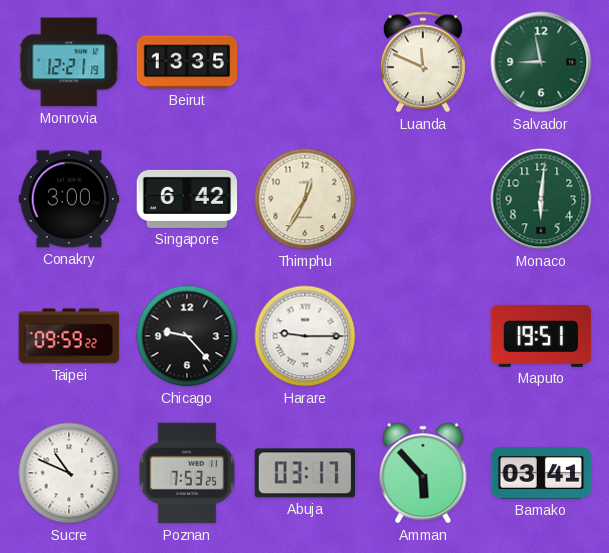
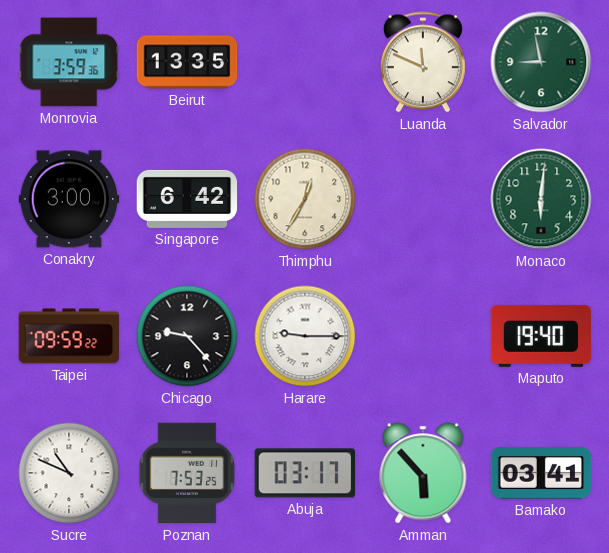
Monrovia: 12:21 -> 3:59 (69, 62)
Maputo: 19:51 -> 19:40 (541, 336)
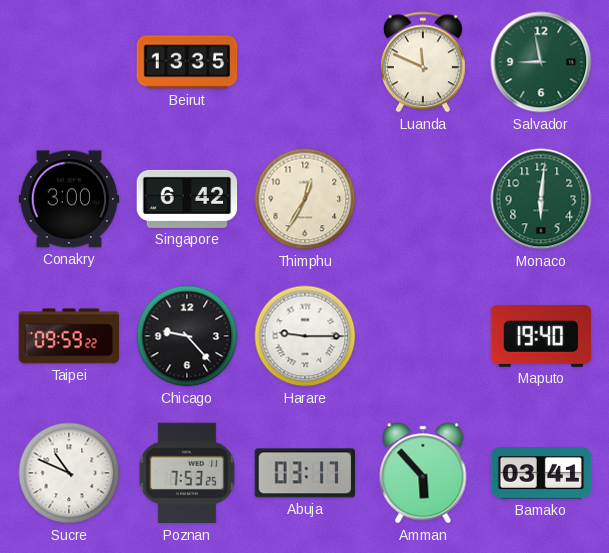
Monrovia: 3:59 -> none (69, 62)
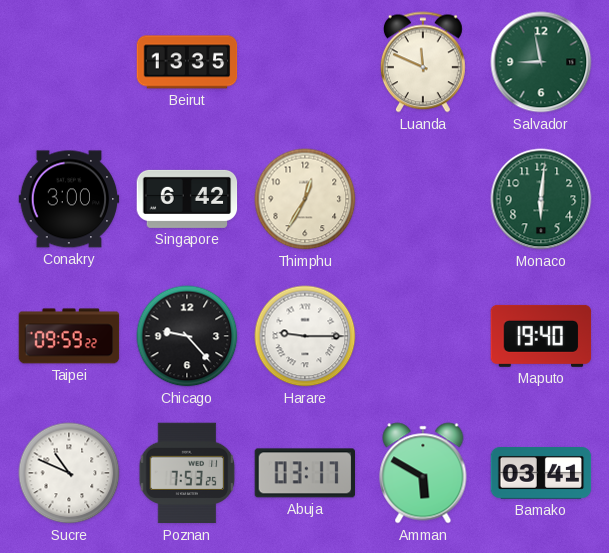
Amman: 5:53 -> 5:50 (423, 473)
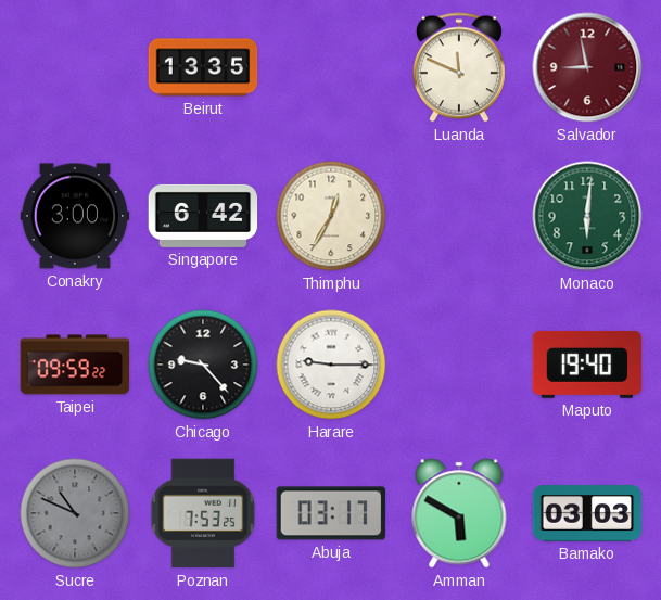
Salvador dial: green -> burgundy (587, 67)
Sucre dial: white -> grey (75, 513)
Bamako: 03:41 -> 03:03 (587, 514)
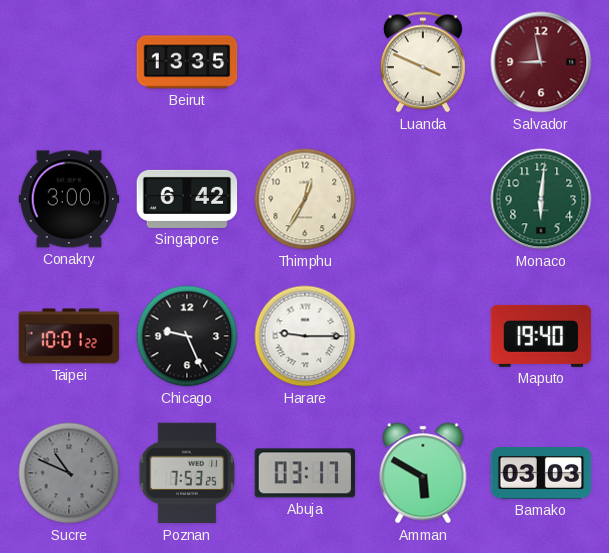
Luanda: 11:49 -> 3:49 (423, 62)
Taipei: 09:59 -> 10:01 (69, 336)
Chicago: 9:23 -> 9:26 (187, 336)
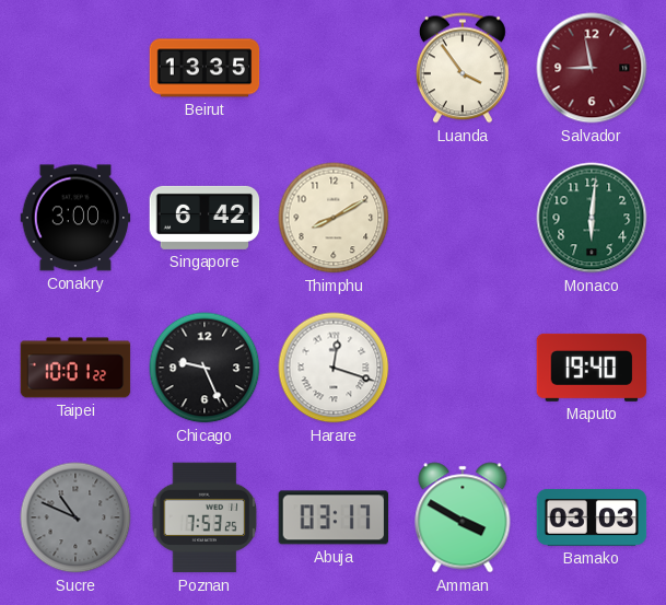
Luanda: 3:49 -> 3:54 (463, 68)
Thimphu: 12:35 -> 8:10 (334, 218)
Harare: 9:15 -> 12:18 (334, 368)
Amman: 5:50 -> 3:50 (463, 517)
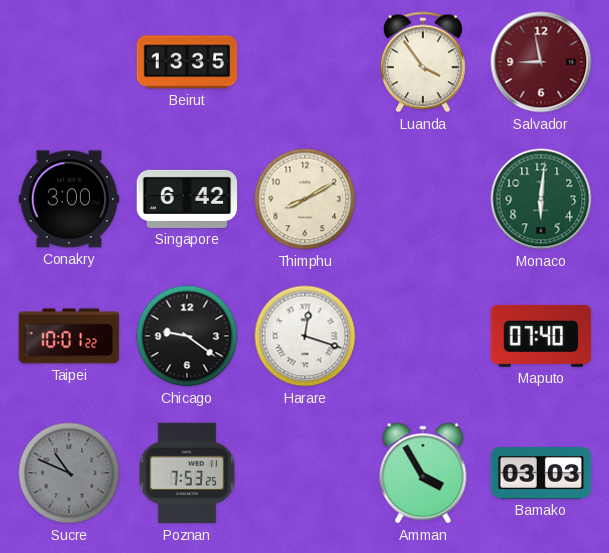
Chicago: 9:26 -> 9:21 (187, 336)
Maputo: 19:40 -> 07:40 (541, 336)
Abuja: 03:17 -> none (334, 517)
Amman: 3:50 -> 3:55 (423, 473)
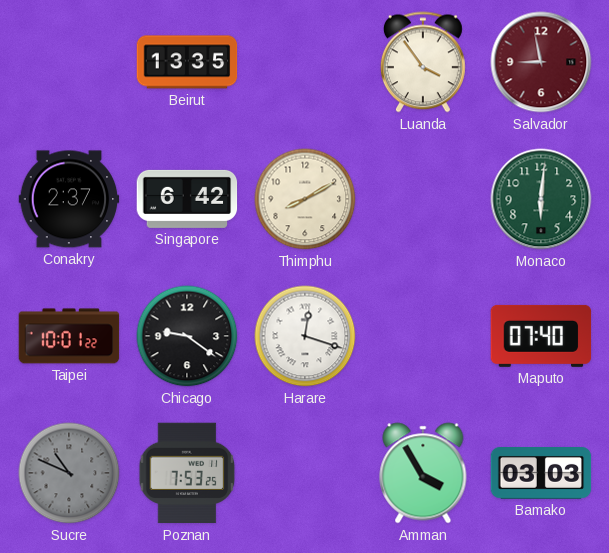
Conakry: 3:00 -> 2:37 (69, 199)
